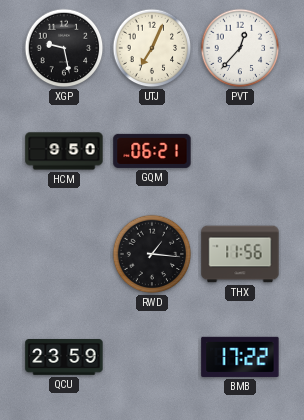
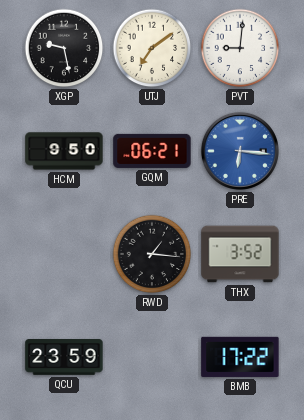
UTJ: 7:04 -> 7:09 (152, 48)
PVT: 12:37 -> 9:01 (240, 48)
PRE: none -> 6:16 (240, 151)
THX: 11:56 -> 3:52 (240, 254)
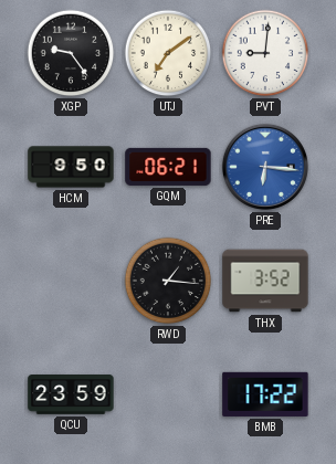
XGP: 9:28 -> 9:24 (71, 53)
